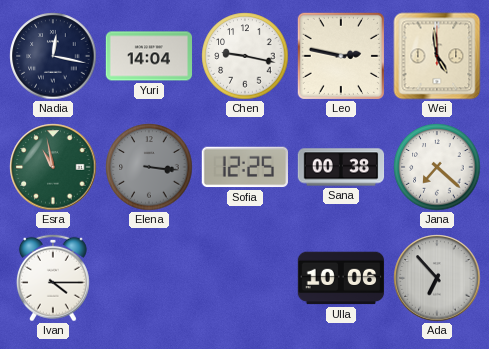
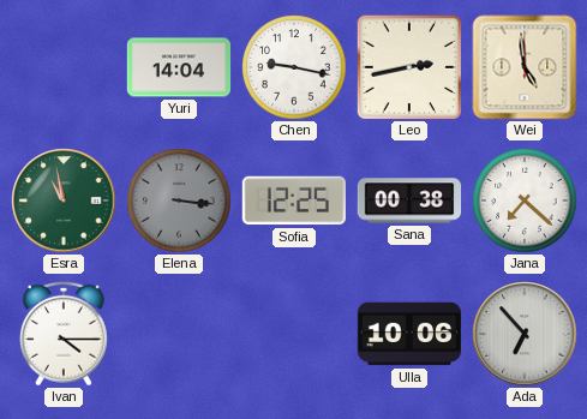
Nadia: 12:17 -> none (53, 56)
Leo: 2:47 -> 2:43 (409, 67)
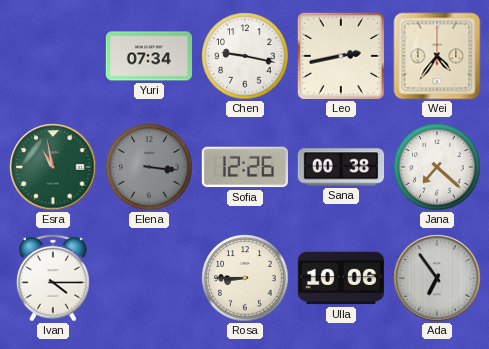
Yuri: 14:04 -> 07:34 (149, 56)
Wei: 4:59 -> 4:36 (437, 56)
Sofia: 12:25 -> 12:26 (244, 167)
Rosa: none -> 8:45 (245, 278)
Ada: 6:53 -> 6:54 (437, 278)
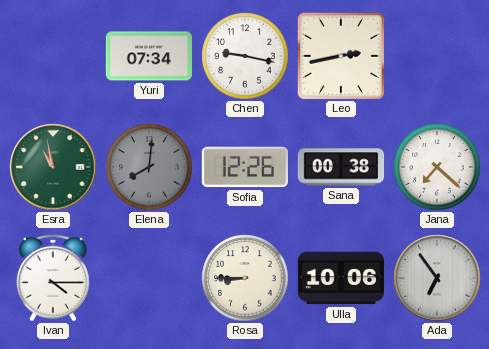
Wei: 4:36 -> none (437, 56)
Elena: 3:16 -> 8:01 (149, 167)
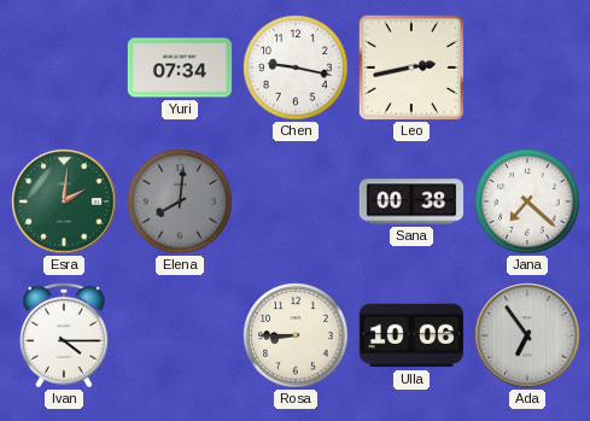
Esra: 10:58 -> 2:01 (64, 201)
Sofia: 12:26 -> none (244, 167)
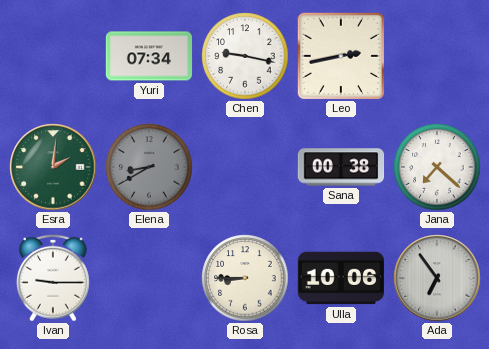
Elena: 8:01 -> 8:40 (149, 167)
Ivan: 4:15 -> 9:15 (53, 278)
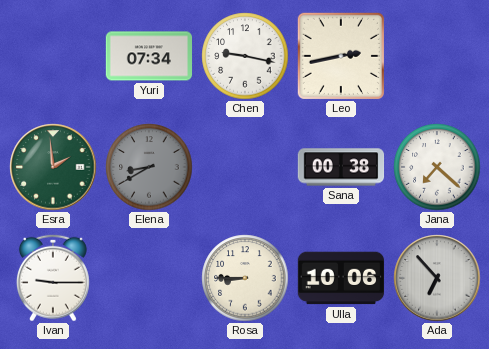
Esra: 2:01 -> 1:59 (53, 167)
Ada: 6:54 -> 6:53 (437, 278)
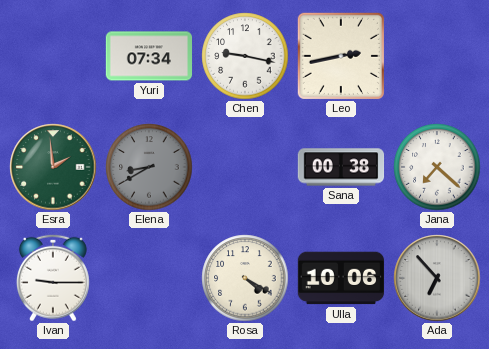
Rosa: 8:45 -> 4:20 (245, 278)
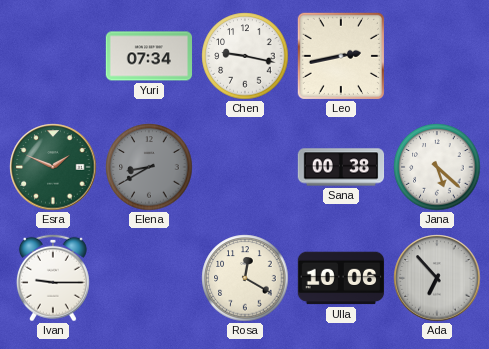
Esra: 1:59 -> 1:49 (53, 167)
Jana: 7:22 -> 5:22 (437, 167)
Rosa: 4:20 -> 12:20 (245, 278)
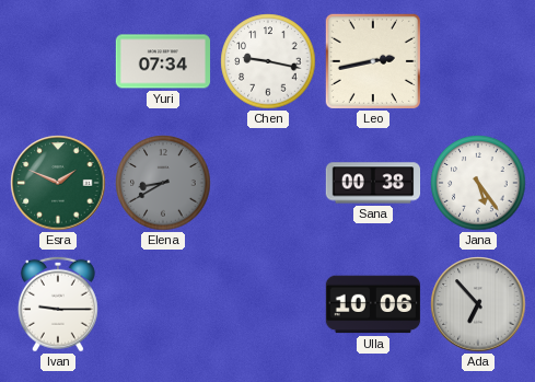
Jana: 5:22 -> 5:24 (478, 183)
Rosa: 12:20 -> none (245, 278)
